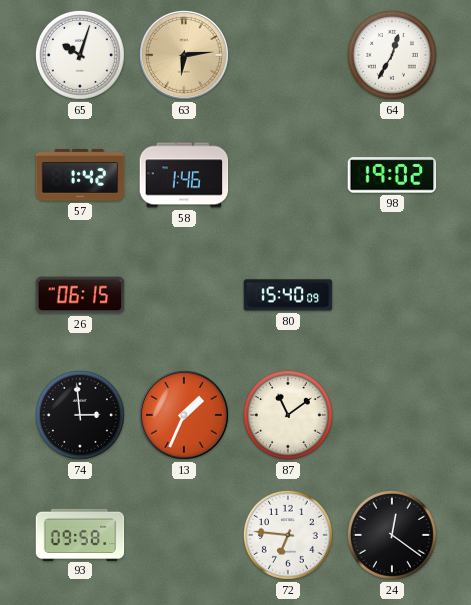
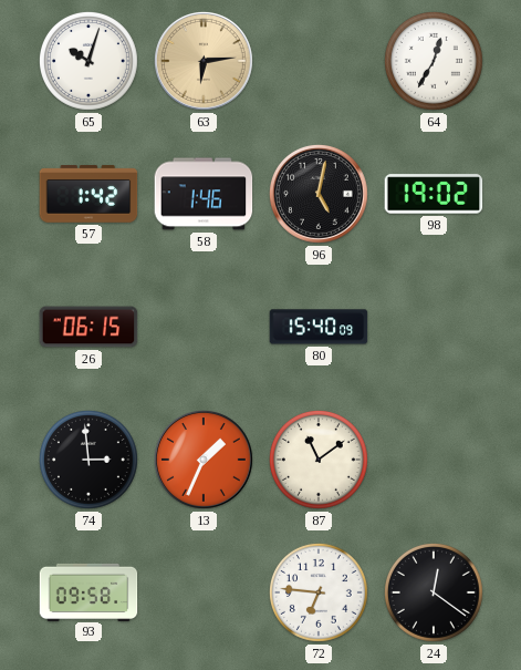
96: none -> 5:02 (319, 194)
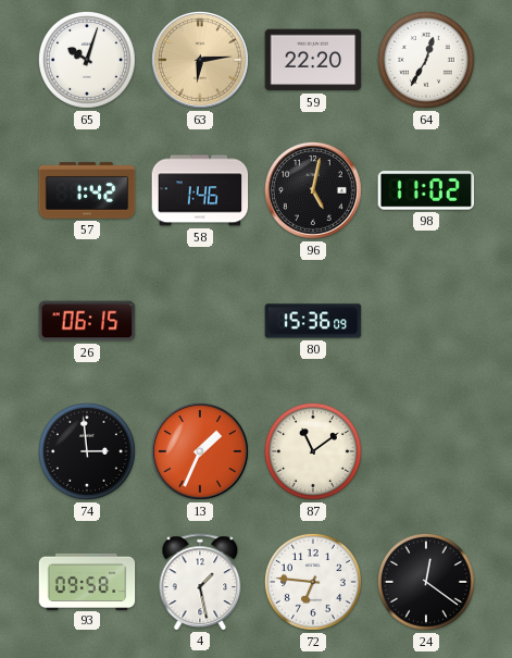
59: none -> 22:20 (313, 60)
98: 19:02 -> 11:02 (426, 190)
80: 15:40 -> 15:36 (313, 321)
4: none -> 1:28 (200, 582)
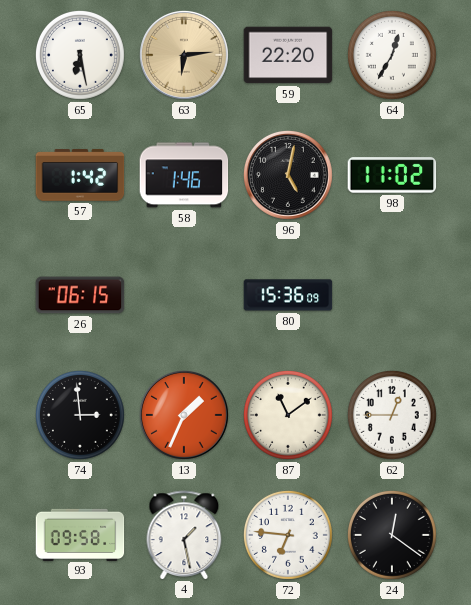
65: 10:03 -> 6:28 (80, 55)
62: none -> 12:45 (392, 415)
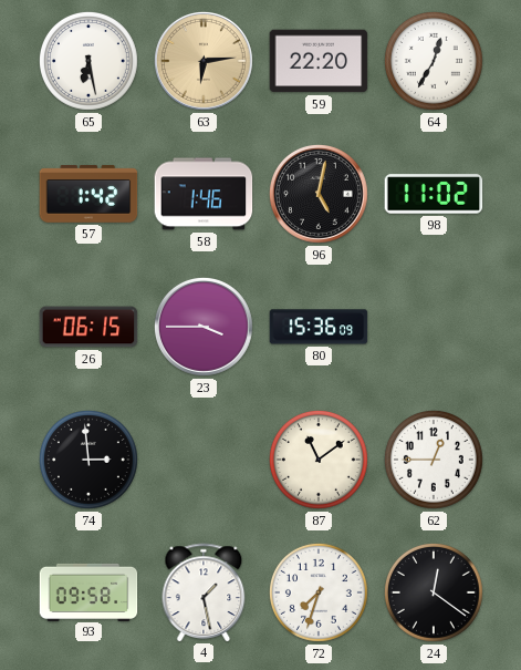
23: none -> 3:45 (204, 327)
13: 1:34 -> none (184, 415)
72: 6:46 -> 7:33 (319, 592)
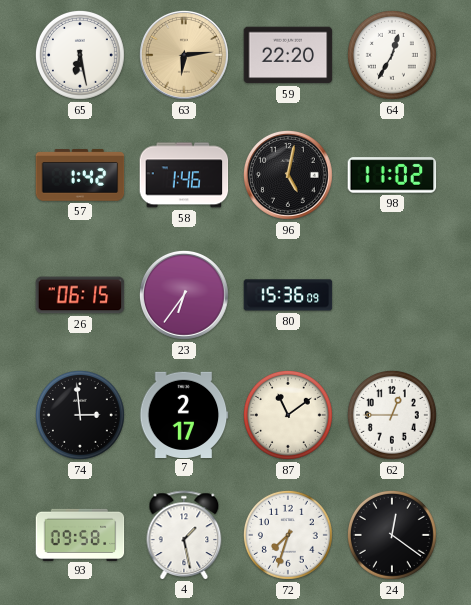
23: 3:45 -> 6:36 (184, 295)
7: none -> 2:17 (184, 414)
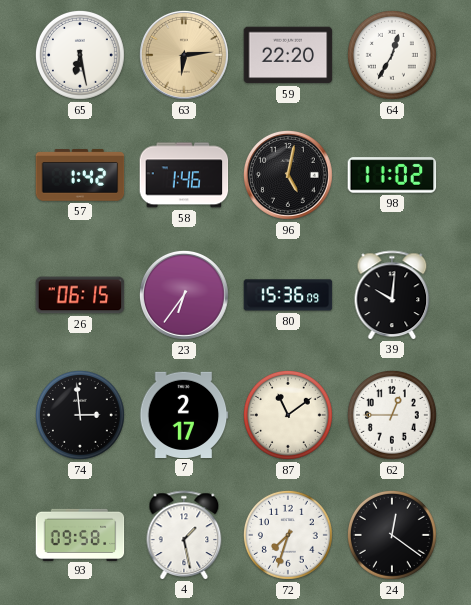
39: none -> 10:01 (392, 295)
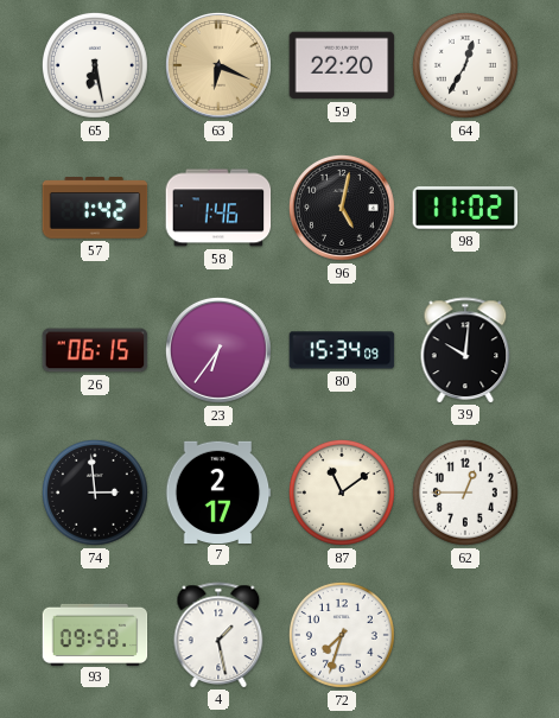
63: 6:14 -> 6:19 (218, 65)
80: 15:36 -> 15:34 (342, 350)
24: 12:21 -> none (392, 535)
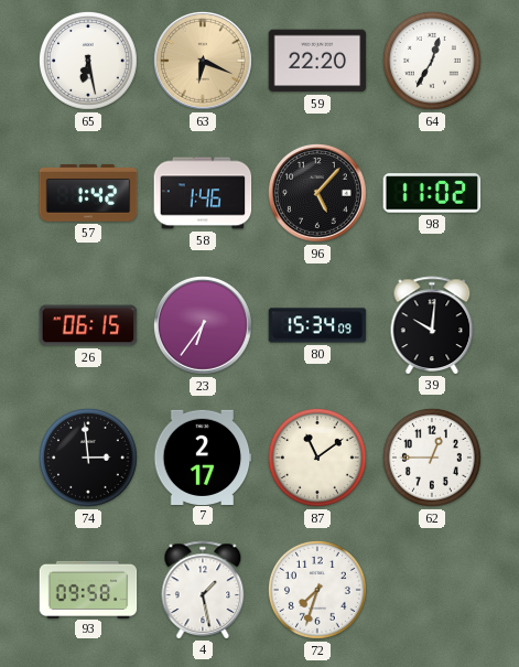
96: 5:02 -> 5:07 (317, 193)
